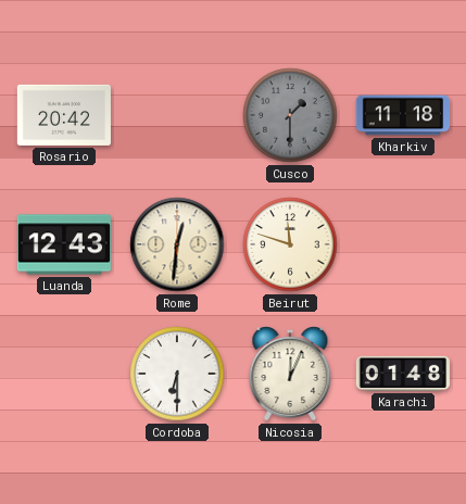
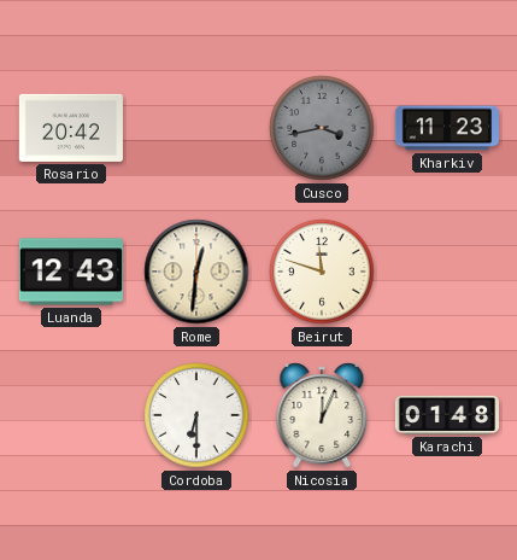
Cusco: 1:30 -> 3:43 (322, 128)
Kharkiv: 11:18 -> 11:23 (446, 128)
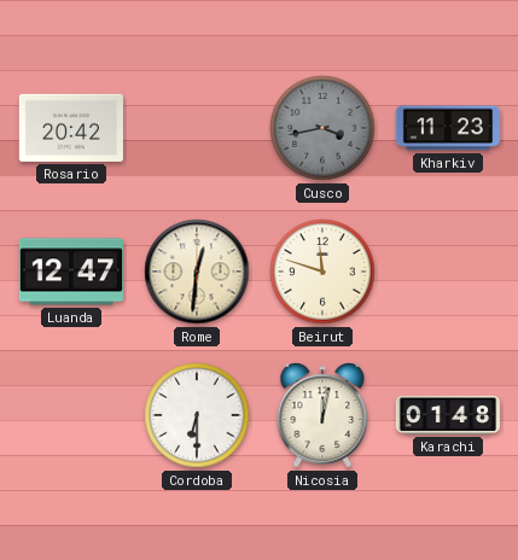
Luanda: 12:43 -> 12:47 (70, 272)
Nicosia: 12:04 -> 12:02 (322, 415)
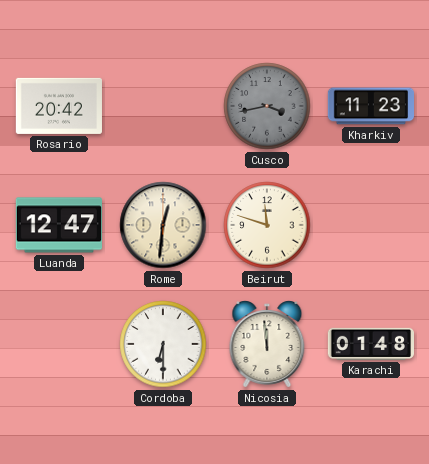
Nicosia: 12:02 -> 11:59 (267, 344)
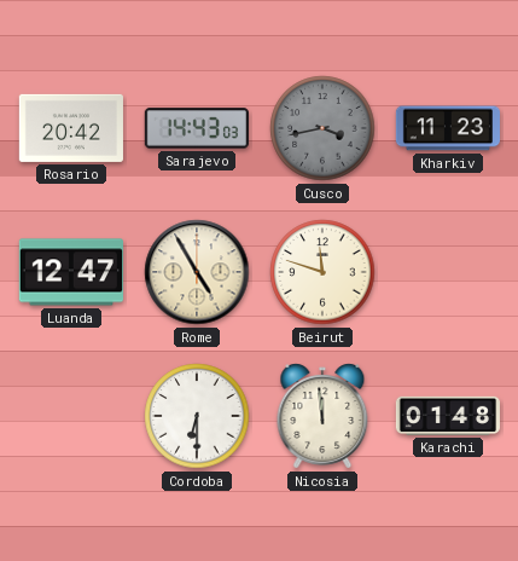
Sarajevo: none -> 14:43 (197, 128)
Rome: 12:31 -> 4:55 (197, 272)
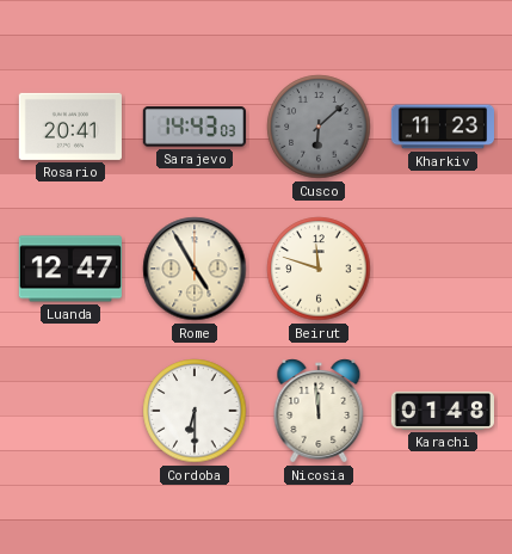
Rosario: 20:42 -> 20:41 (70, 127)
Cusco: 3:43 -> 6:08 (319, 127)
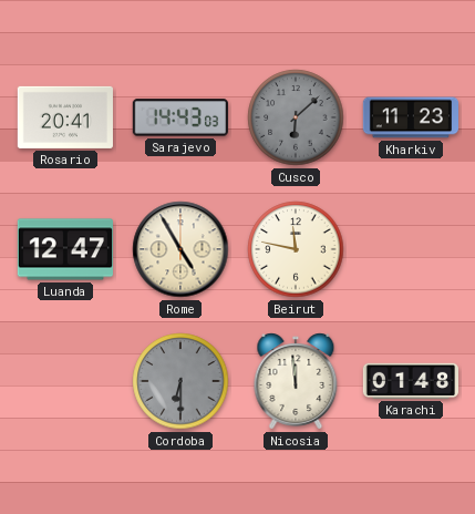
Beirut: 11:48 -> 11:47 (296, 249)
Cordoba dial: white -> grey (180, 381)
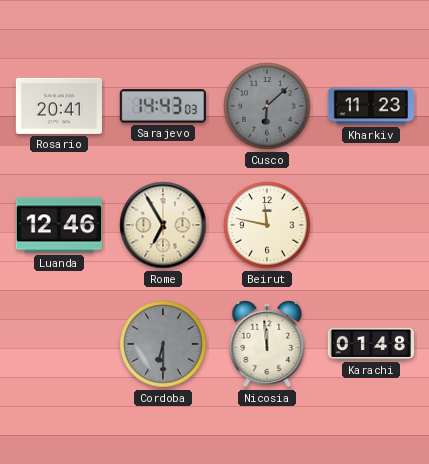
Luanda: 12:47 -> 12:46 (58, 225)
Rome: 4:55 -> 6:55 (163, 225)
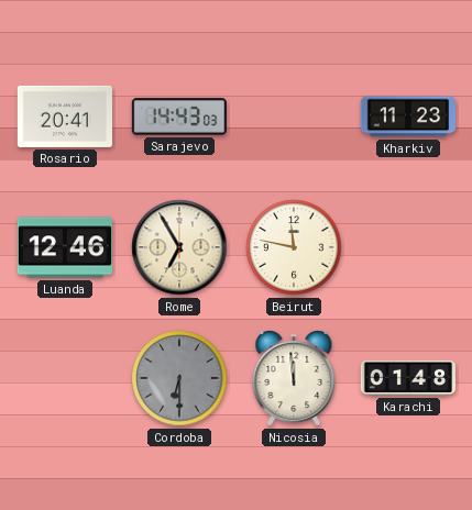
Cusco: 6:08 -> none (267, 106)
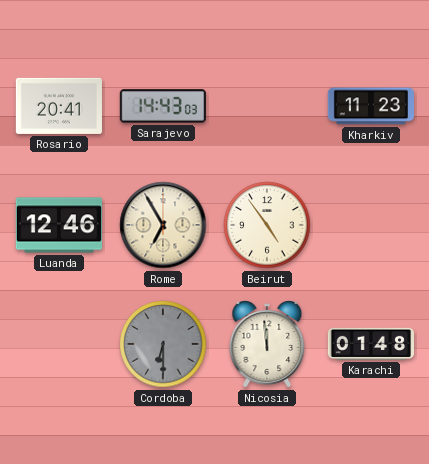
Beirut: 11:47 -> 4:54 (267, 225)
